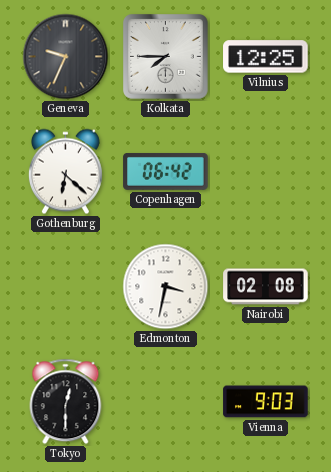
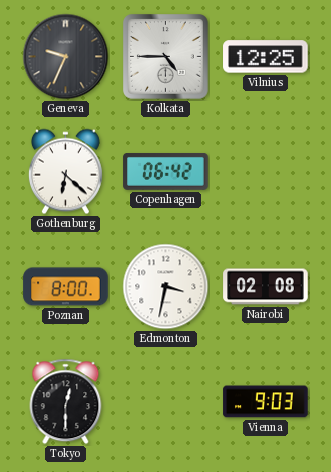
Kolkata: 7:45 -> 4:45 (166, 57)
Poznan: none -> 8:00 (66, 287)
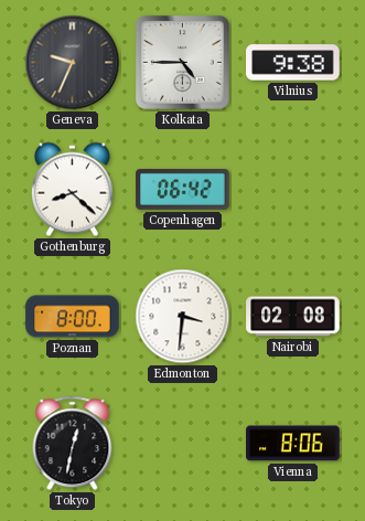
Vilnius: 12:25 -> 9:38 (293, 63)
Gothenburg: 6:22 -> 8:22 (72, 190)
Edmonton: 3:32 -> 3:31 (183, 317)
Tokyo: 12:30 -> 12:32 (73, 444)
Vienna: 9:03 -> 8:06 (293, 444)
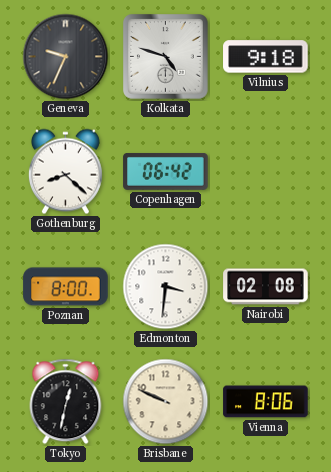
Kolkata: 4:45 -> 4:48 (166, 57)
Vilnius: 9:38 -> 9:18 (266, 57)
Brisbane: none -> 9:49 (166, 402)
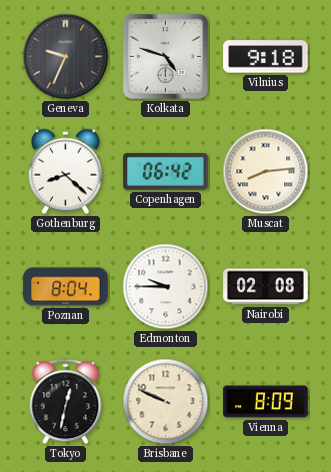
Muscat: none -> 8:14 (266, 172)
Poznan: 8:00 -> 8:04 (66, 287)
Edmonton: 3:31 -> 9:45 (166, 287)
Vienna: 8:06 -> 8:09 (266, 402)
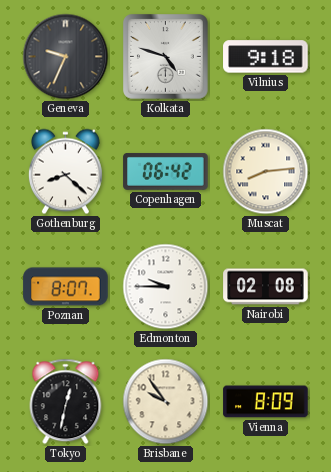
Poznan: 8:04 -> 8:07 (66, 287)
Brisbane: 9:49 -> 9:54 (166, 402)
